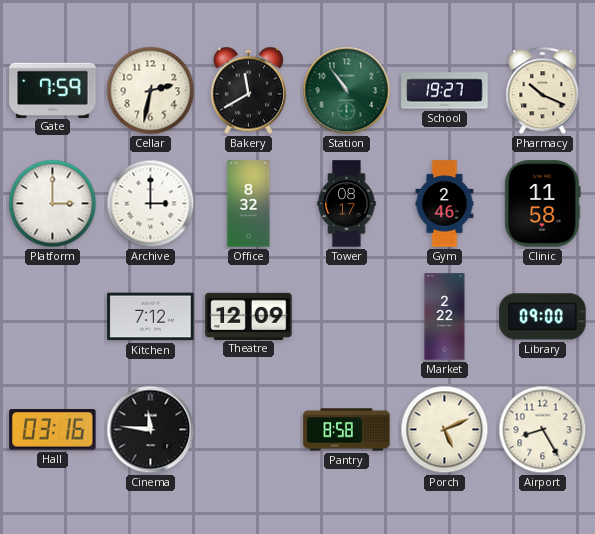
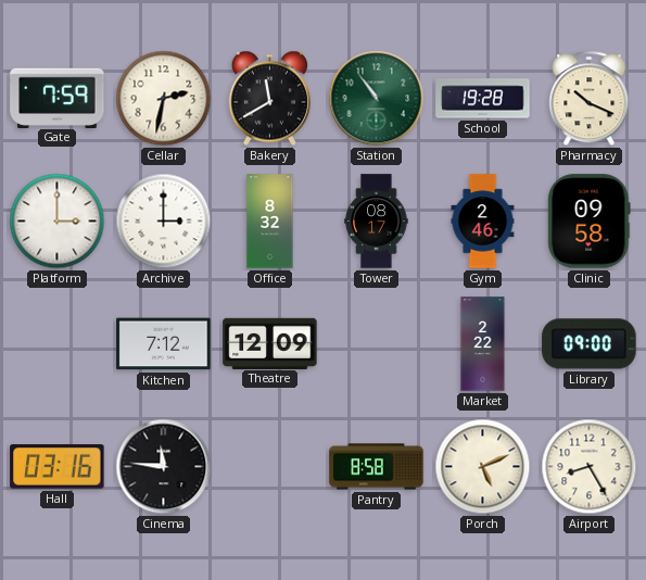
School: 19:27 -> 19:28 (483, 99)
Clinic: 11:58 -> 09:58 (590, 222)
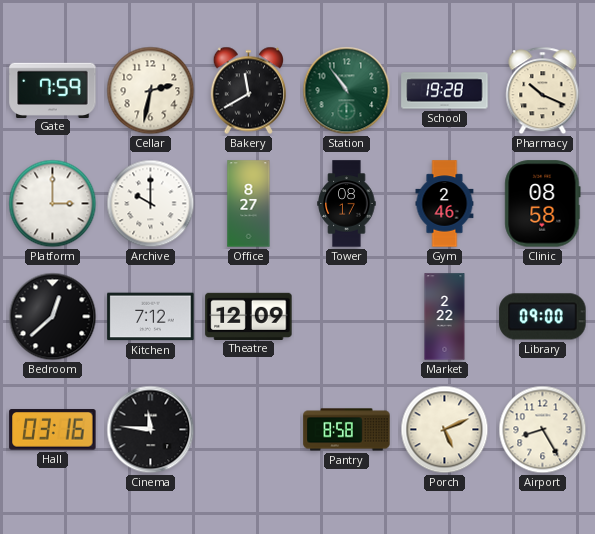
Archive: 3:00 -> 10:00 (151, 204)
Office: 8:32 -> 8:27 (249, 204)
Clinic: 09:58 -> 08:58 (543, 204)
Bedroom: none -> 12:38 (53, 317)
